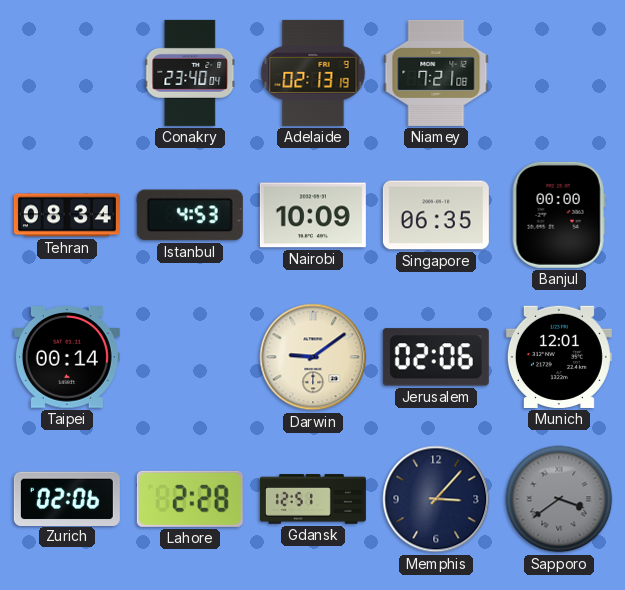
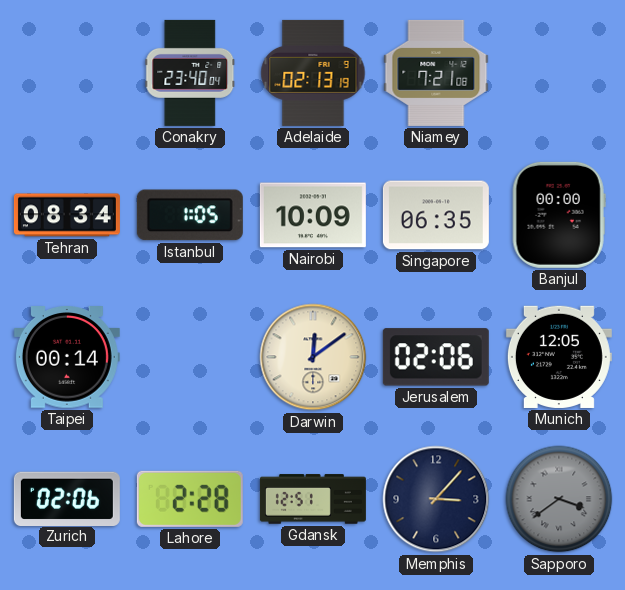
Istanbul: 4:53 -> 1:05 (190, 215)
Darwin: 9:09 -> 12:09 (313, 357)
Munich: 12:01 -> 12:05 (559, 357)
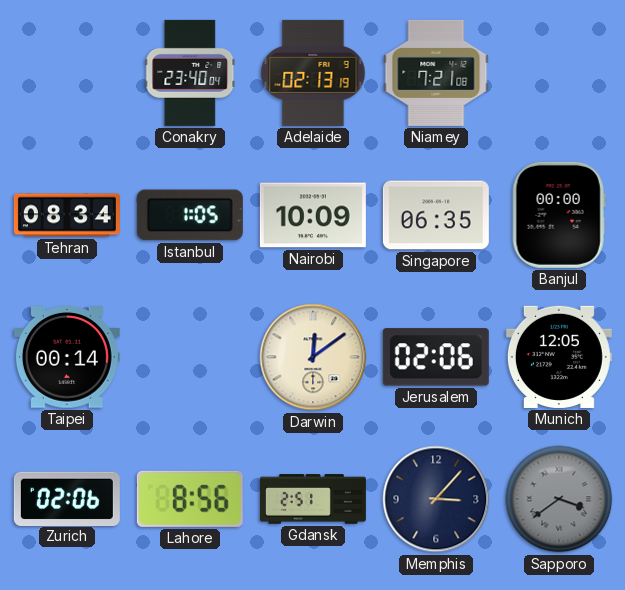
Lahore: 2:28 -> 8:56 (190, 499)
Gdansk: 12:51 -> 2:51 (313, 499)
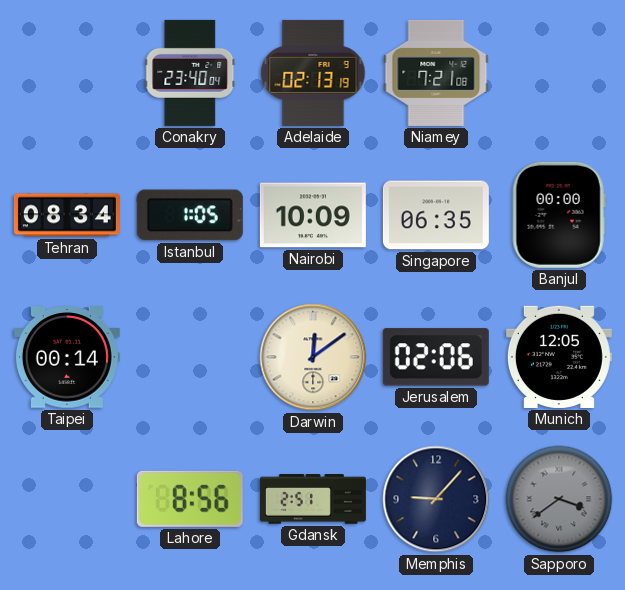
Zurich: 02:06 -> none (67, 498)
Memphis: 3:07 -> 9:07 (436, 499)
